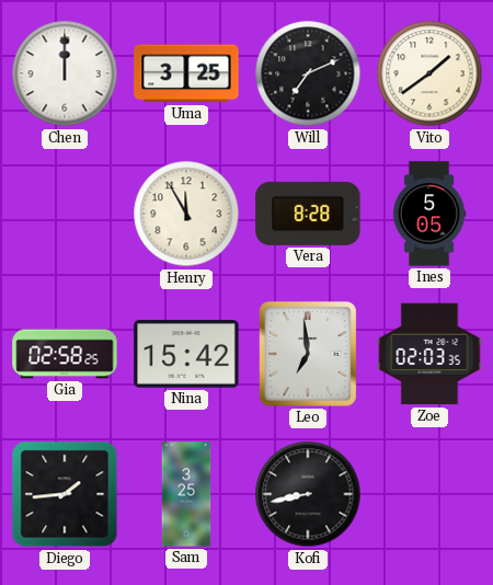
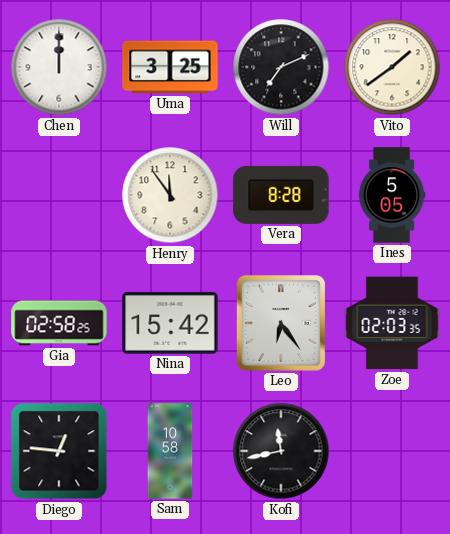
Henry: 11:55 -> 11:54 (170, 195)
Leo: 6:59 -> 6:24 (281, 323)
Diego: 1:44 -> 12:46 (59, 451)
Sam: 3:25 -> 10:58 (170, 451)
Kofi: 8:43 -> 11:43 (281, 451)
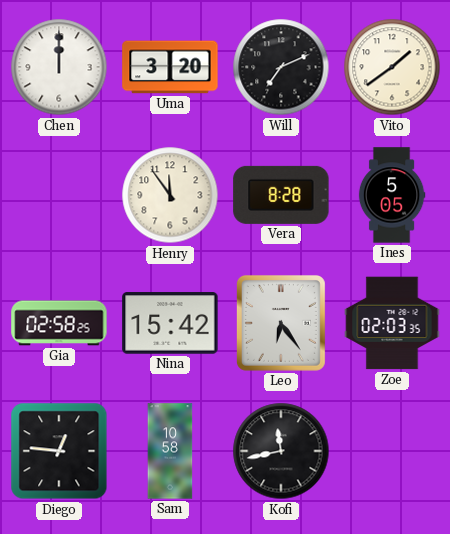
Uma: 3:25 -> 3:20 (170, 67)
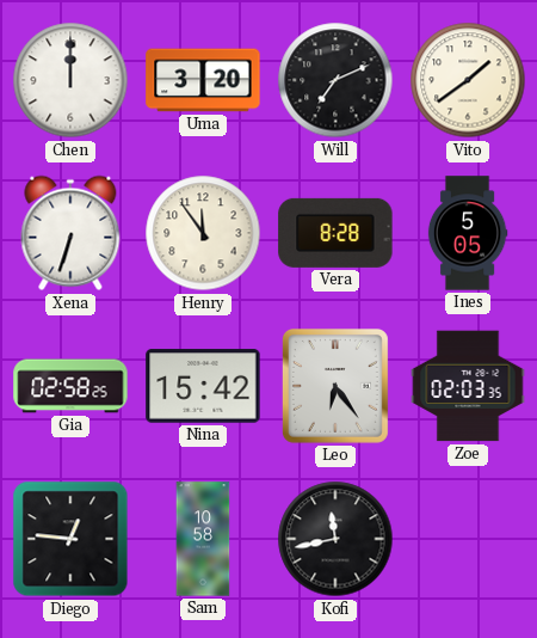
Xena: none -> 6:33 (70, 233)
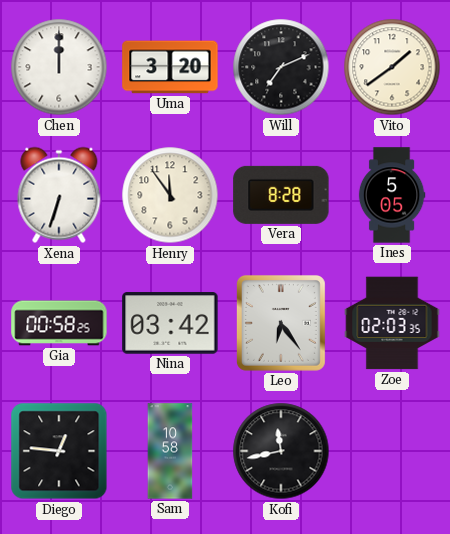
Gia: 02:58 -> 00:58 (59, 323)
Nina: 15:42 -> 03:42 (170, 323)
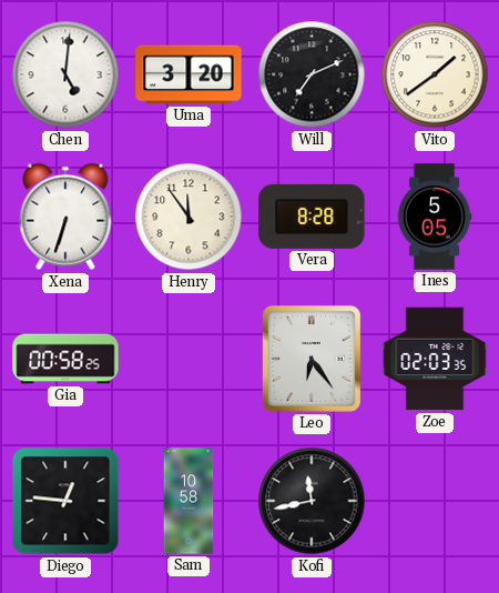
Chen: 12:00 -> 5:01 (65, 74)
Nina: 03:42 -> none (170, 323)
